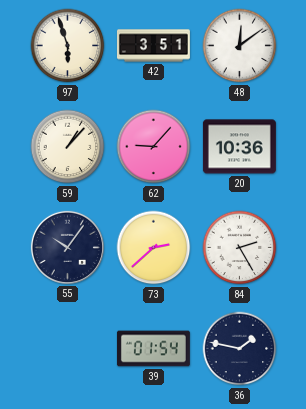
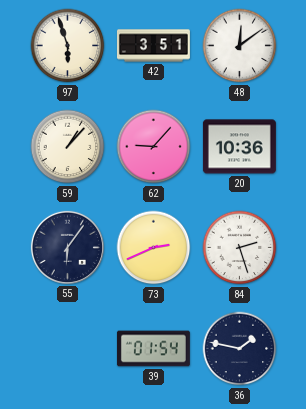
55: 10:06 -> 6:06 (67, 247)
73: 2:38 -> 2:41 (154, 248)
84: 2:25 -> 2:27 (240, 248)
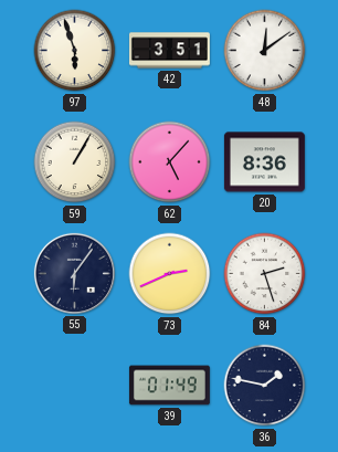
59: 1:07 -> 1:05 (75, 162)
62: 9:07 -> 5:07 (170, 162)
20: 10:36 -> 8:36 (264, 162)
39: 01:54 -> 01:49 (169, 386)
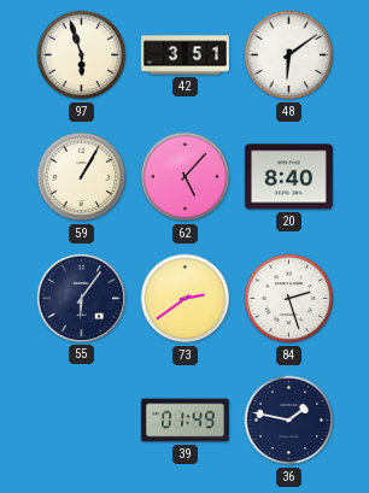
48: 12:09 -> 6:09 (289, 55)
20: 8:36 -> 8:40 (288, 177)
73: 2:41 -> 2:39 (186, 299)
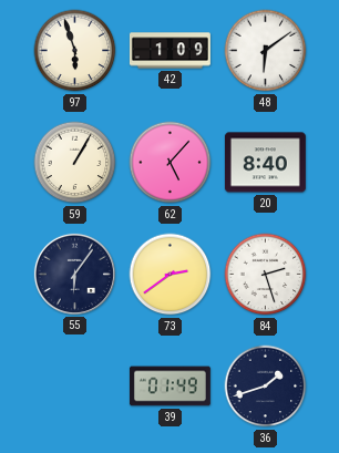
42: 3:51 -> 1:09 (169, 51)
36: 1:47 -> 1:42 (266, 387)
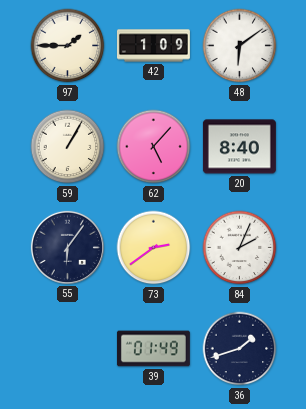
97: 5:57 -> 1:45 (68, 46)
84: 2:27 -> 2:04 (240, 248)
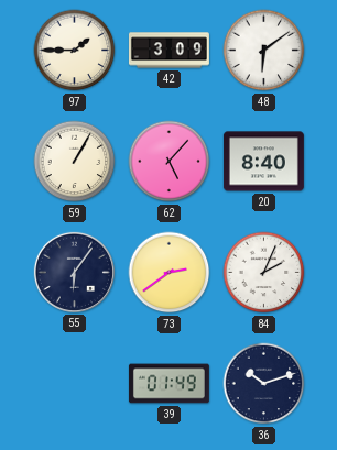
42: 1:09 -> 3:09 (168, 51)
36: 1:42 -> 10:12 (264, 384)
